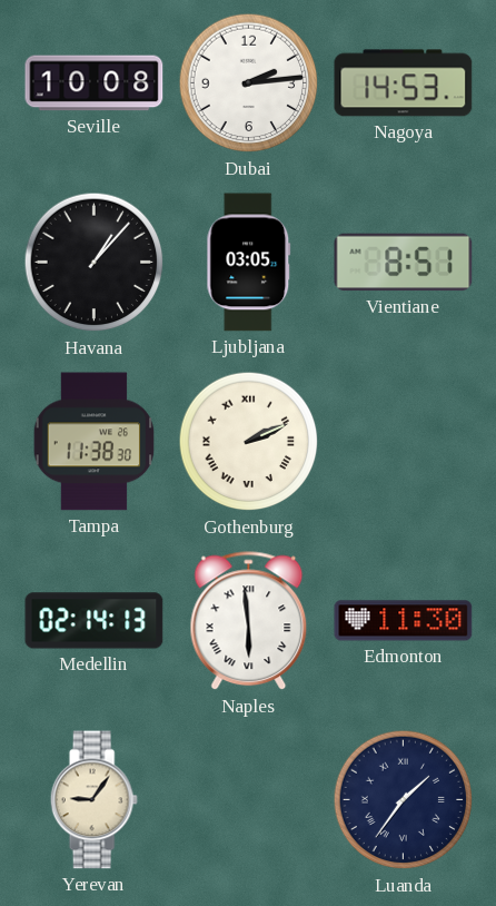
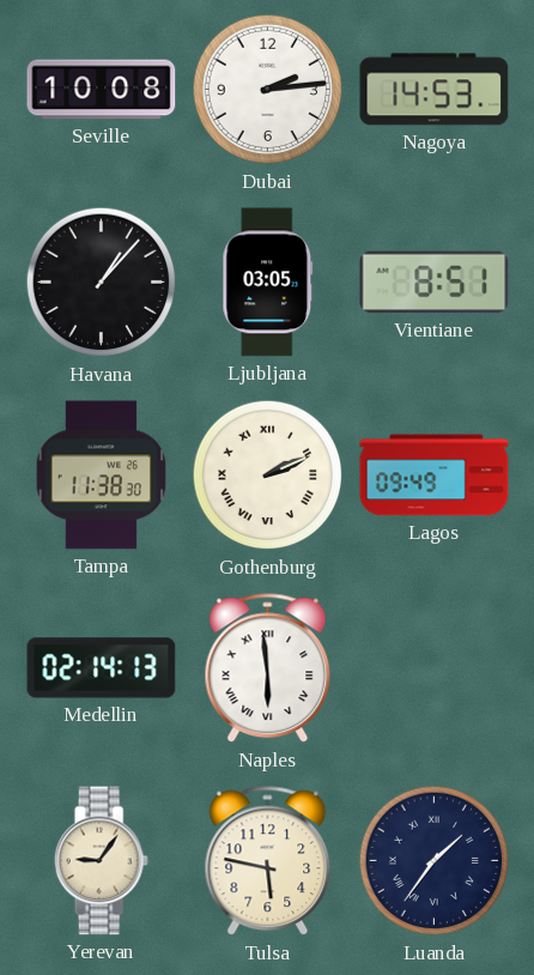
Lagos: none -> 09:49 (435, 476)
Edmonton: 11:30 -> none (404, 621)
Tulsa: none -> 5:47 (268, 861)
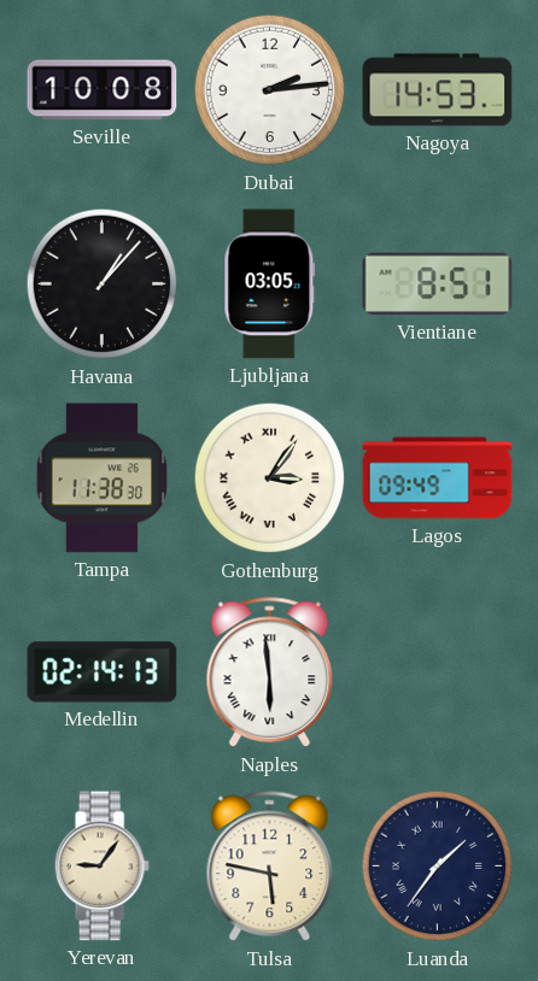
Gothenburg: 2:11 -> 3:06 (270, 478)
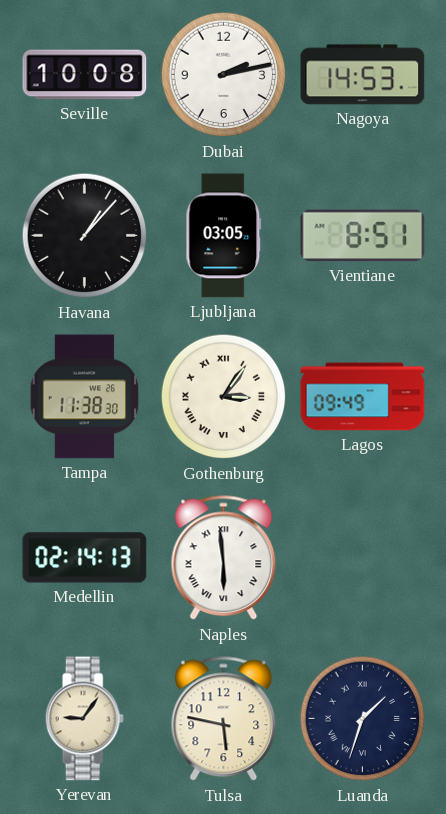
Dubai: 2:14 -> 2:13 (224, 75)
Luanda: 1:36 -> 1:33 (363, 719)
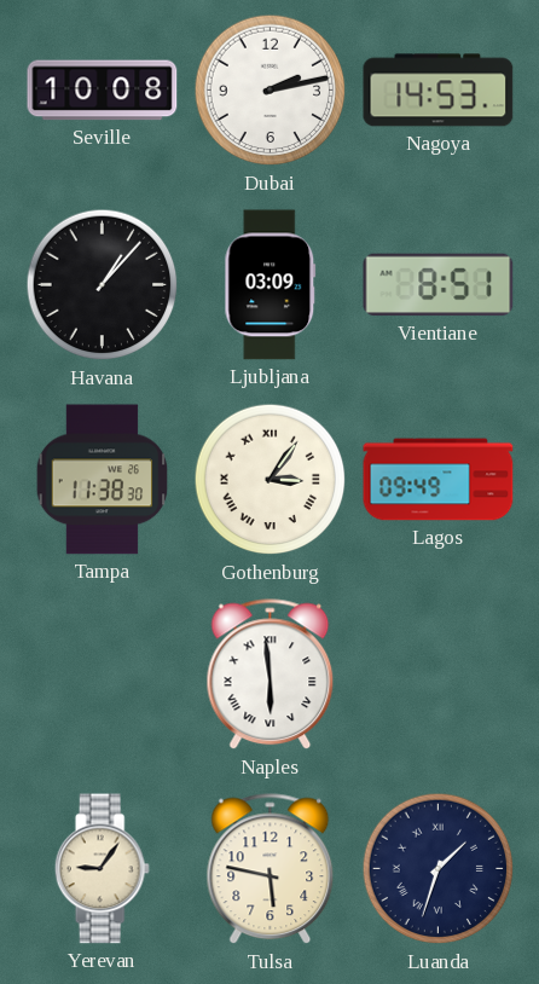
Ljubljana: 03:05 -> 03:09 (271, 285)
Medellin: 02:14 -> none (85, 558)
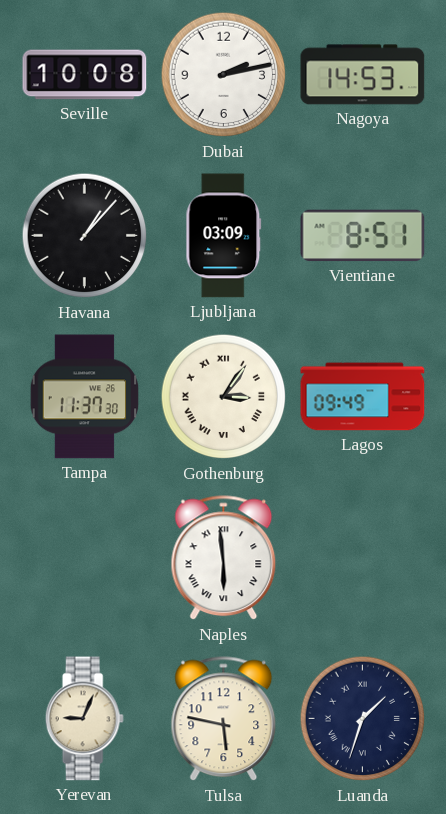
Tampa: 11:38 -> 11:37 (85, 397)
Yerevan: 9:06 -> 9:04 (84, 719)
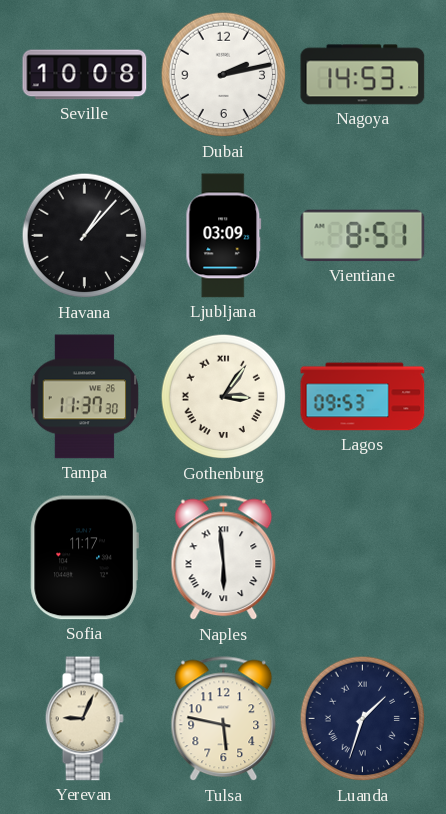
Lagos: 09:49 -> 09:53 (363, 397)
Sofia: none -> 11:17 (84, 558)
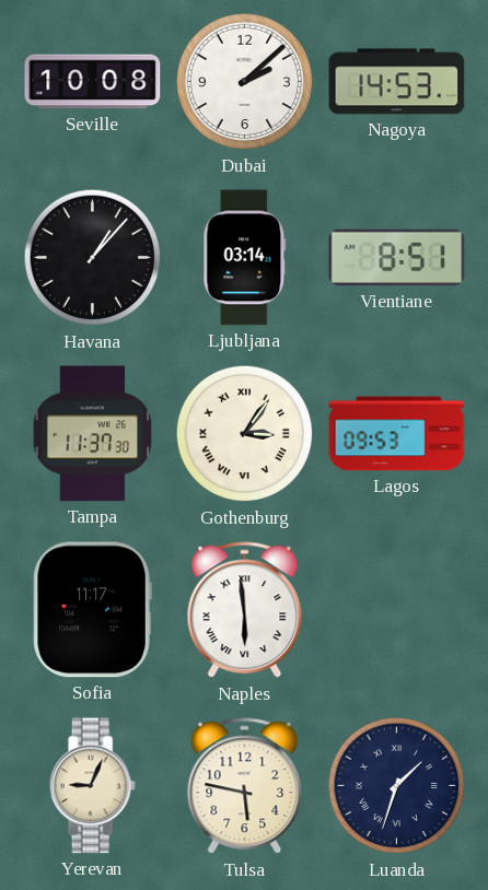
Dubai: 2:13 -> 2:08 (245, 82)
Ljubljana: 03:09 -> 03:14 (245, 258)
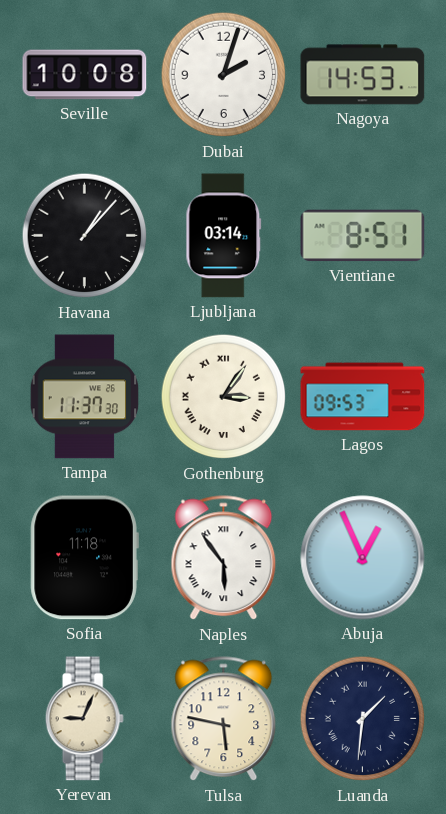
Dubai: 2:08 -> 2:03 (224, 75)
Sofia: 11:17 -> 11:18 (84, 558)
Naples: 5:59 -> 5:54 (224, 558)
Abuja: none -> 12:56 (363, 558)
Luanda: 1:33 -> 1:31 (363, 719)
